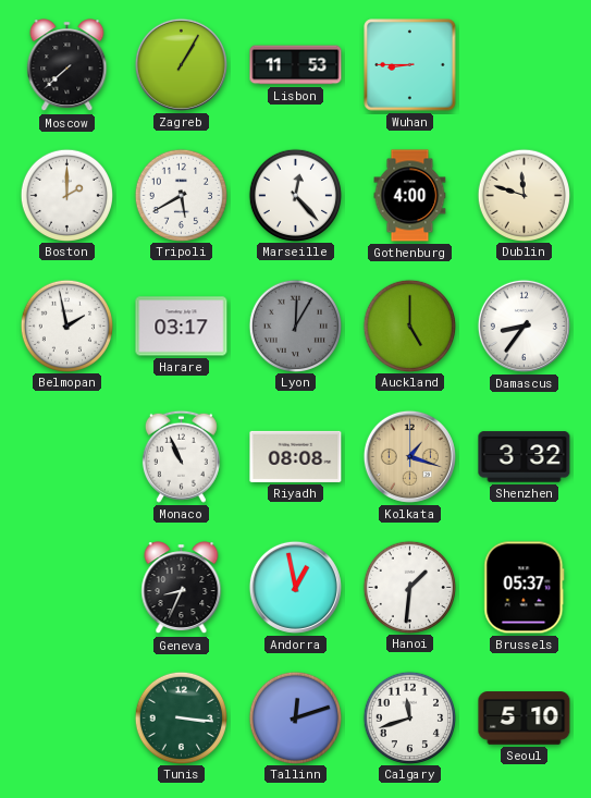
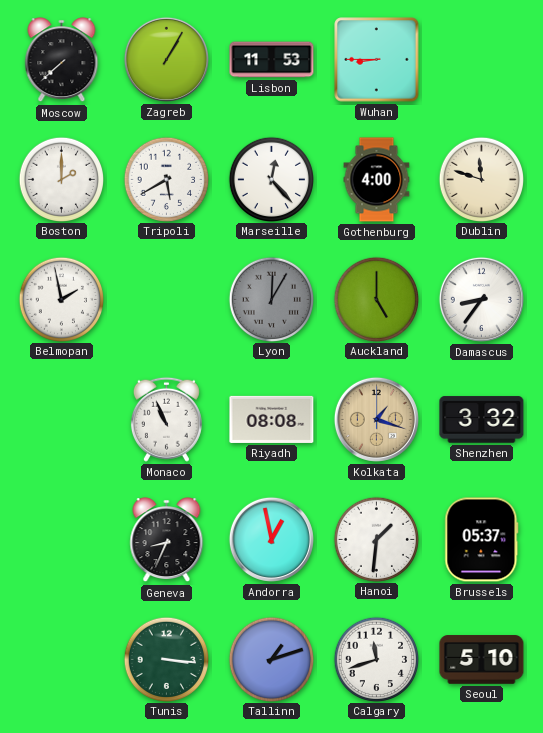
Harare: 03:17 -> none (182, 327)
Tallinn: 12:12 -> 1:12 (271, 659)
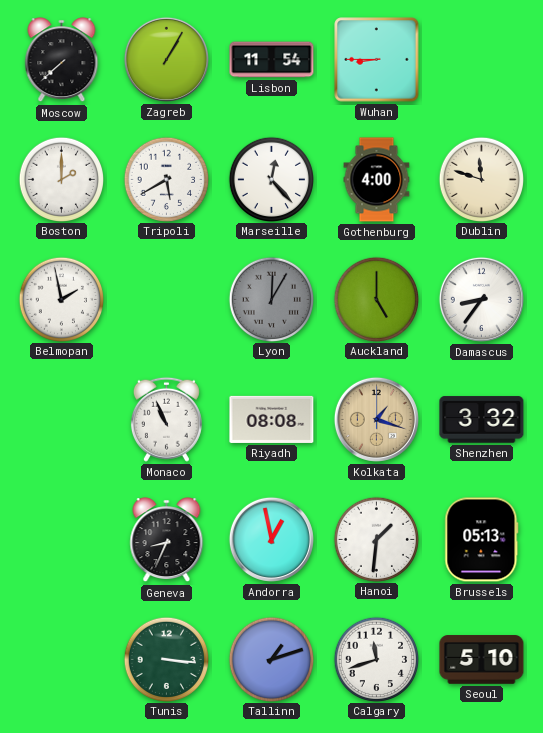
Lisbon: 11:53 -> 11:54 (272, 60)
Brussels: 05:37 -> 05:13 (482, 540)
